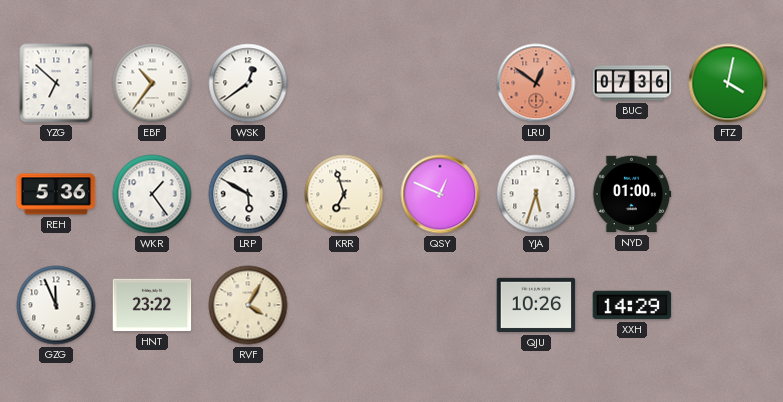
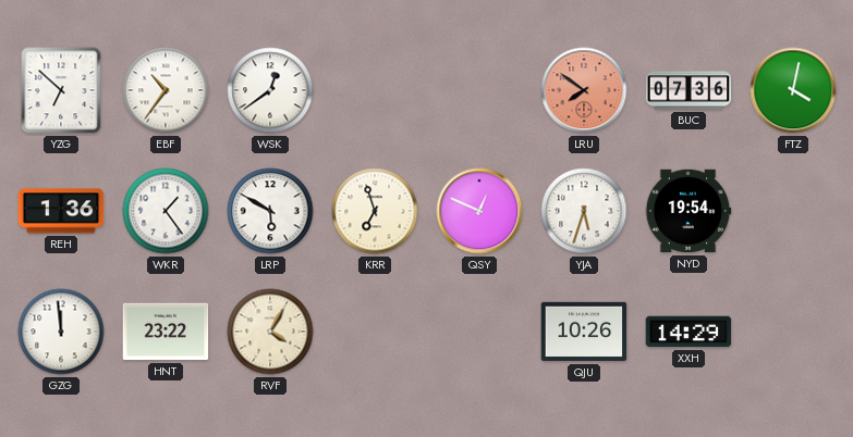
LRU: 12:51 -> 7:51 (584, 90)
REH: 5:36 -> 1:36 (61, 211)
NYD: 01:00 -> 19:54 (689, 211)
GZG: 11:56 -> 11:59 (61, 332)
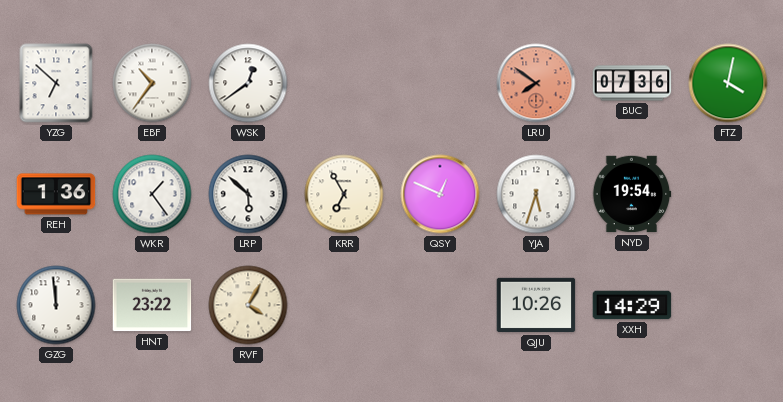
LRP: 5:50 -> 5:52 (248, 194)
KRR: 6:57 -> 6:55 (344, 194)
